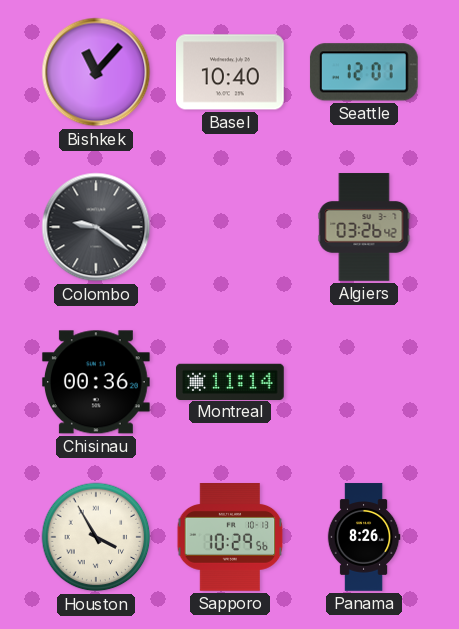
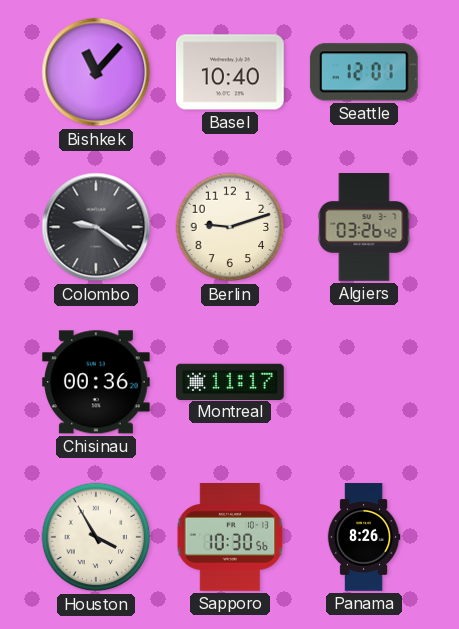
Berlin: none -> 9:12 (230, 227)
Montreal: 11:14 -> 11:17 (231, 381)
Sapporo: 10:29 -> 10:30 (230, 538)
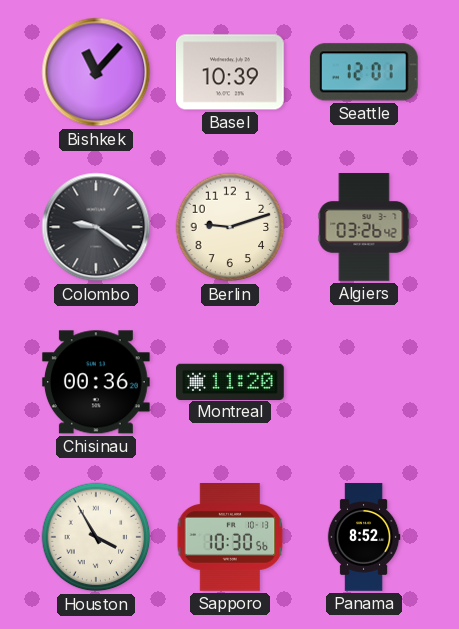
Basel: 10:40 -> 10:39 (231, 72)
Montreal: 11:17 -> 11:20 (231, 381)
Panama: 8:26 -> 8:52 (364, 537)
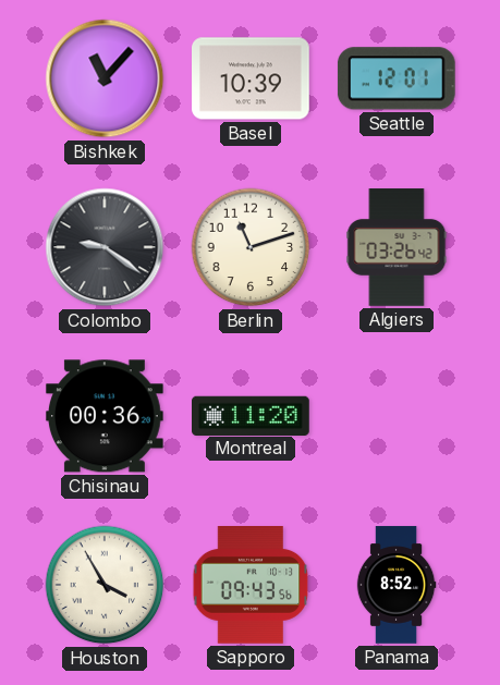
Berlin: 9:12 -> 11:12 (251, 247)
Sapporo: 10:30 -> 09:43 (251, 586)
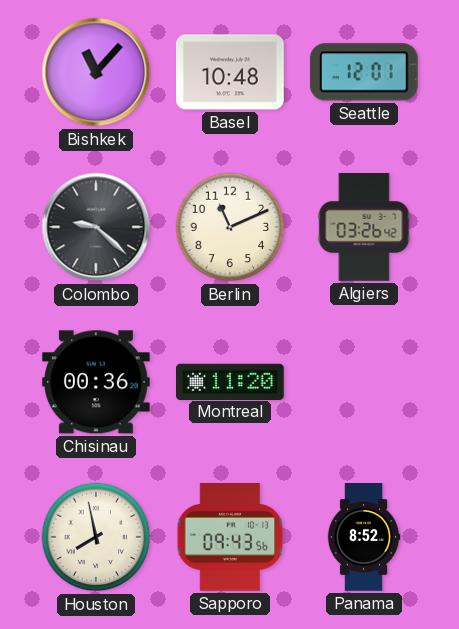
Basel: 10:39 -> 10:48 (231, 72)
Colombo: 9:21 -> 9:22 (96, 227)
Berlin: 11:12 -> 11:11 (230, 227)
Houston: 3:55 -> 7:58 (96, 537)
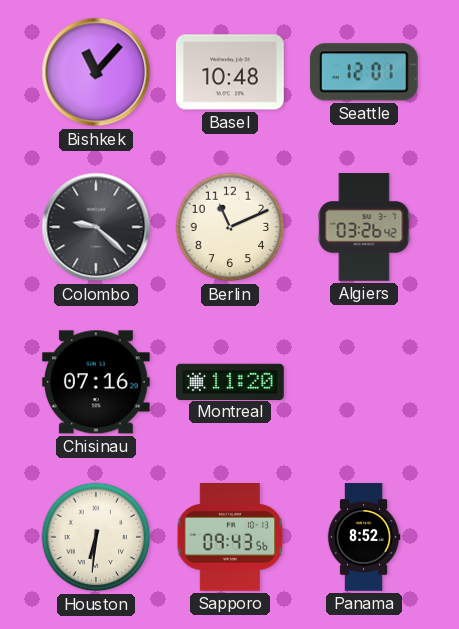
Chisinau: 00:36 -> 07:16 (96, 382)
Houston: 7:58 -> 6:31 (96, 537)
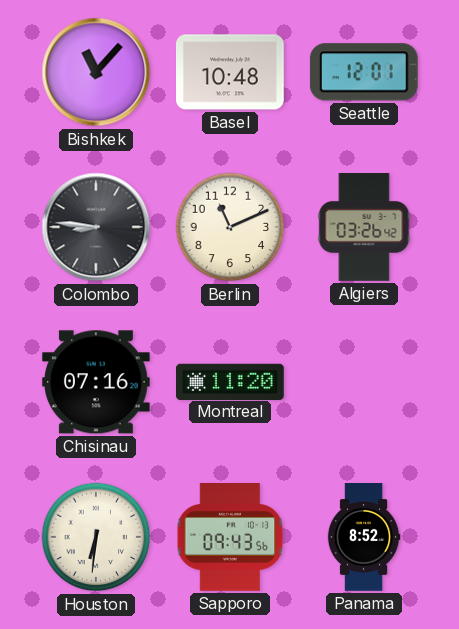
Colombo: 9:22 -> 8:46 (96, 227)
